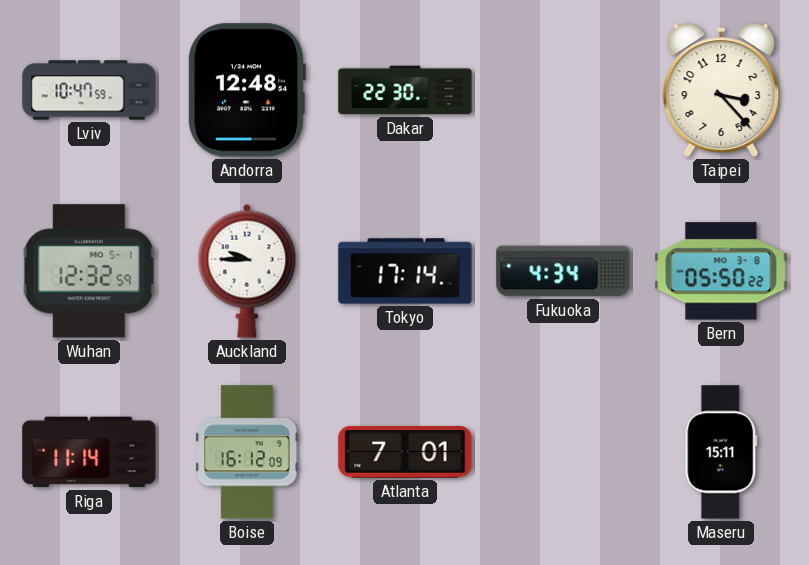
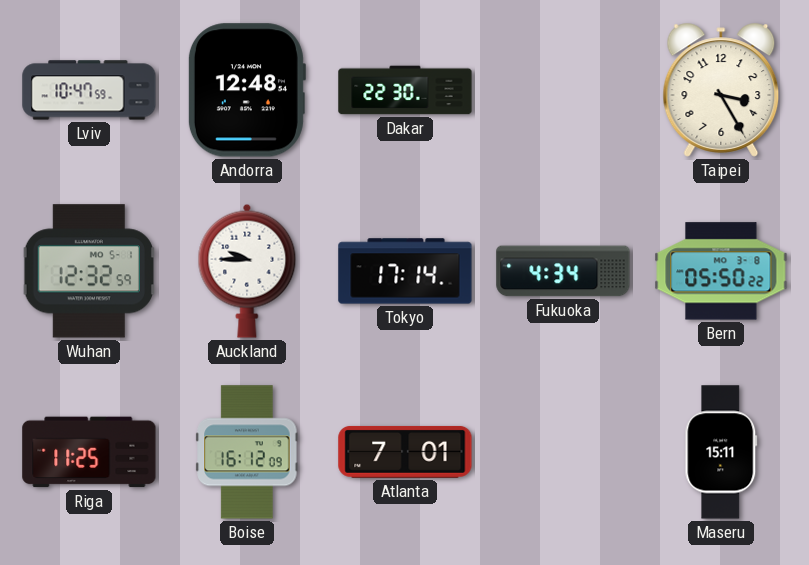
Taipei: 3:23 -> 3:25 (721, 90)
Riga: 11:14 -> 11:25 (89, 452)
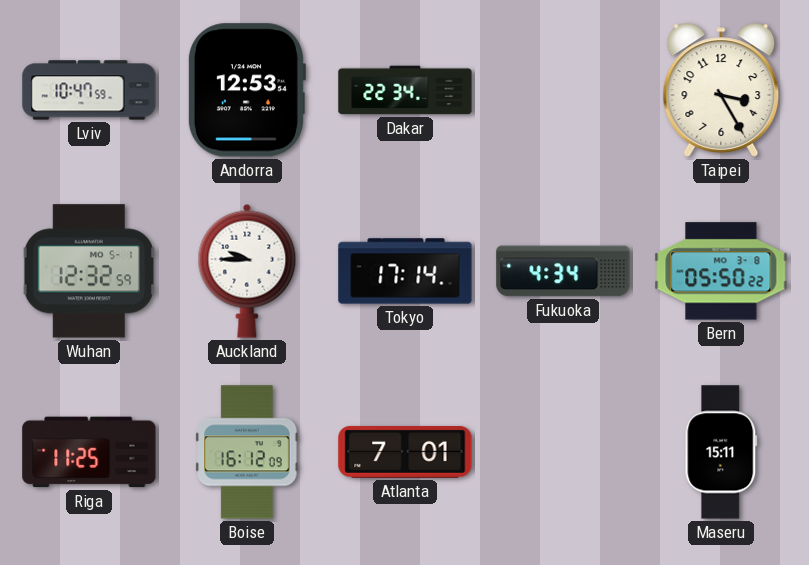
Andorra: 12:48 -> 12:53 (246, 90)
Dakar: 22:30 -> 22:34 (405, 90)
